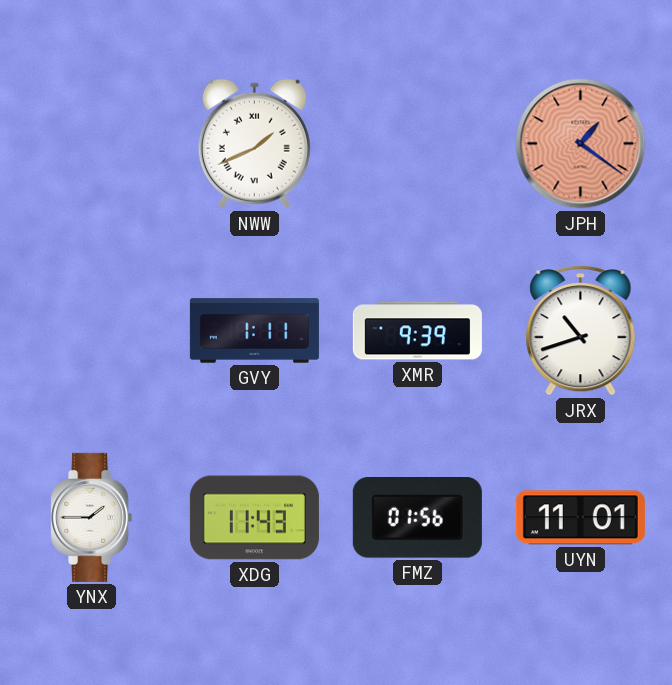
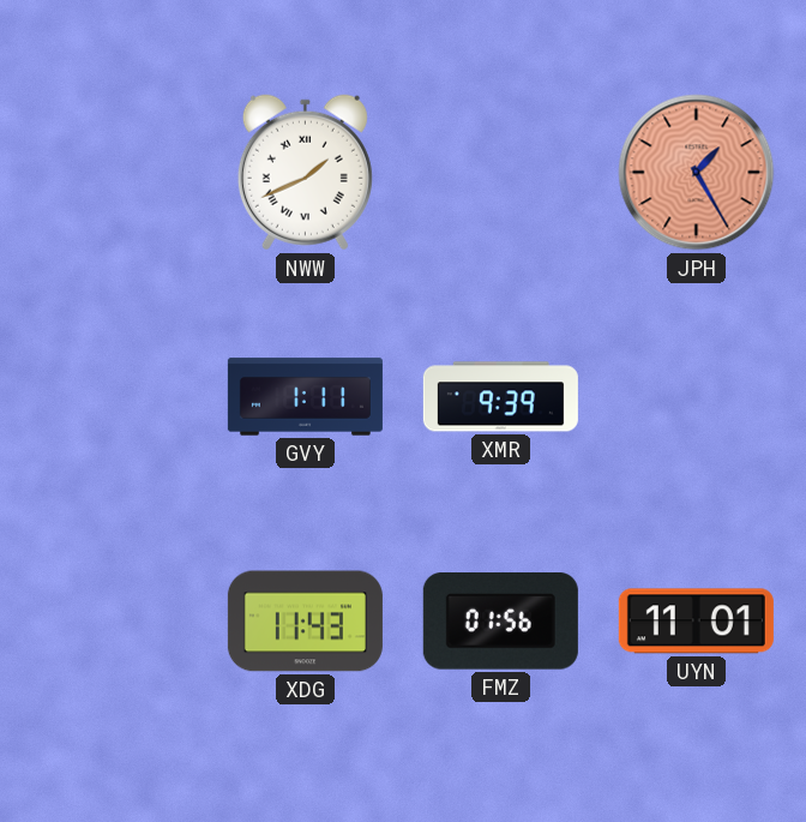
JPH: 1:21 -> 1:25 (697, 173)
JRX: 10:42 -> none (581, 331)
YNX: 1:45 -> none (92, 517)
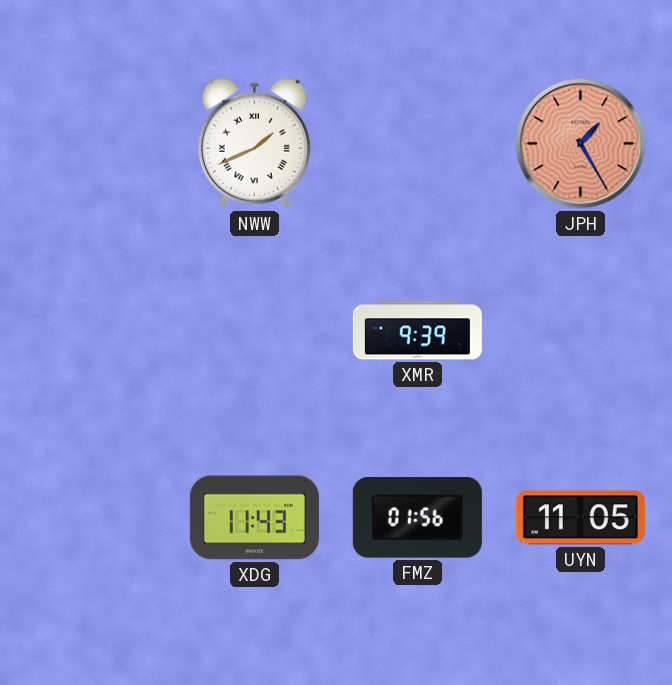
GVY: 1:11 -> none (305, 397)
UYN: 11:01 -> 11:05 (580, 518)
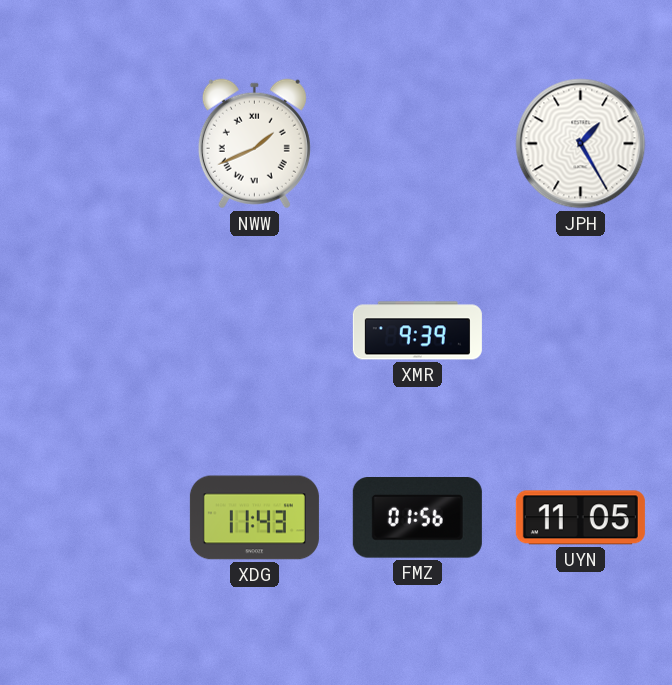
JPH dial: salmon -> white (581, 144)
